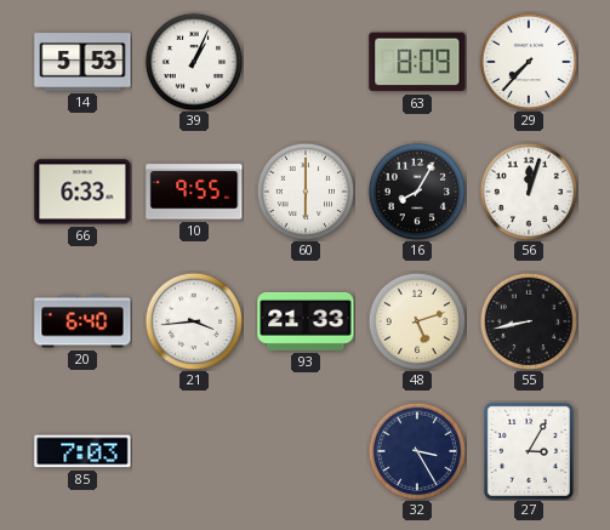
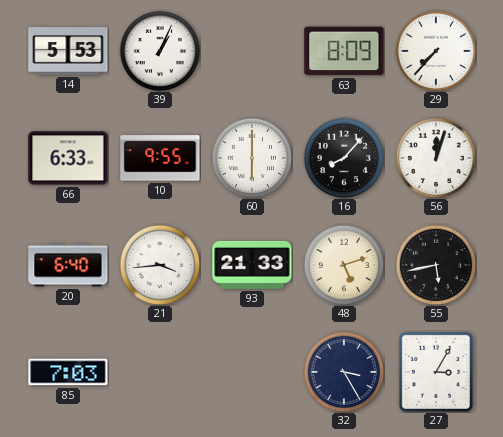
16: 8:05 -> 8:07 (344, 158)
55: 8:43 -> 5:43 (436, 265)
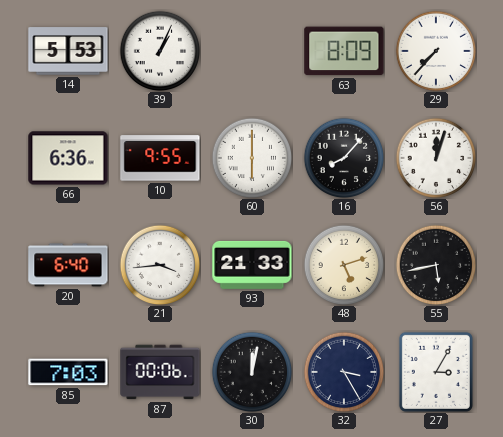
66: 6:33 -> 6:36 (68, 158)
87: none -> 00:06 (160, 372)
30: none -> 12:02 (252, 372)
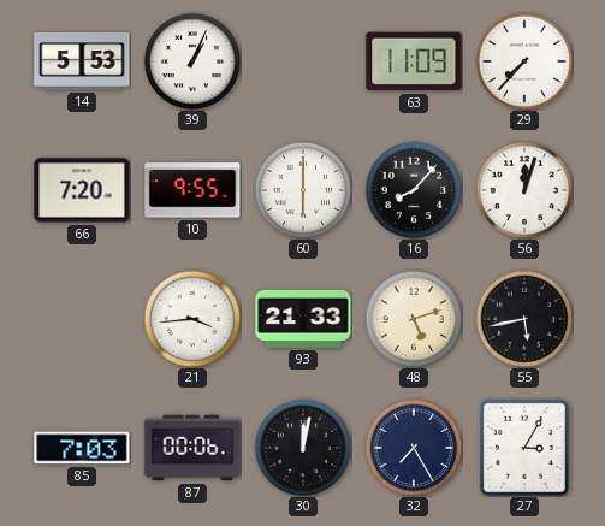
63: 8:09 -> 11:09 (414, 61)
66: 6:36 -> 7:20 (82, 190)
20: 6:40 -> none (68, 265)
32: 3:25 -> 7:25 (414, 448)
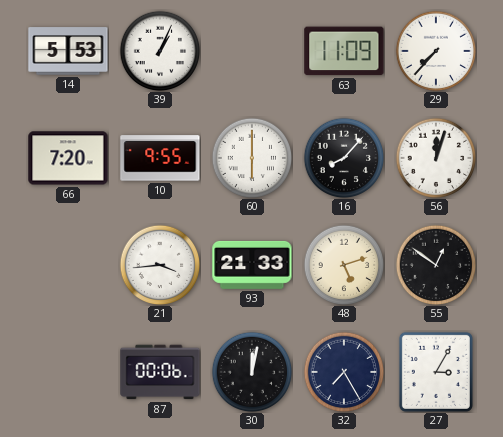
55: 5:43 -> 12:51 (436, 265)
85: 7:03 -> none (82, 448)
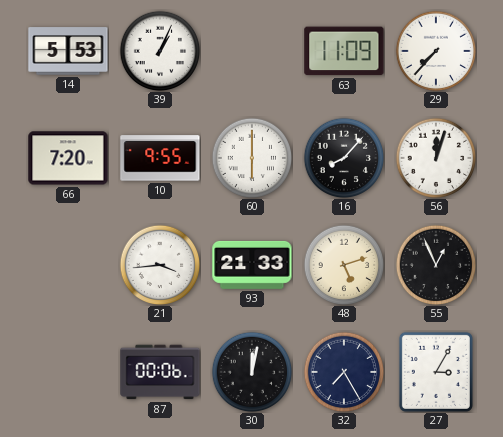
55: 12:51 -> 12:56 (436, 265)
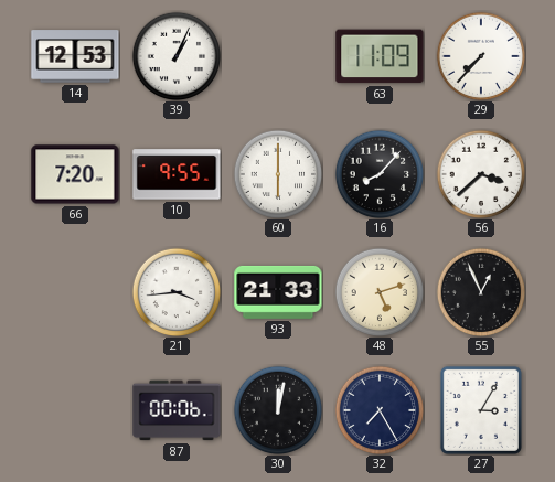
14: 5:53 -> 12:53 (75, 56)
56: 12:03 -> 3:38 (481, 174)
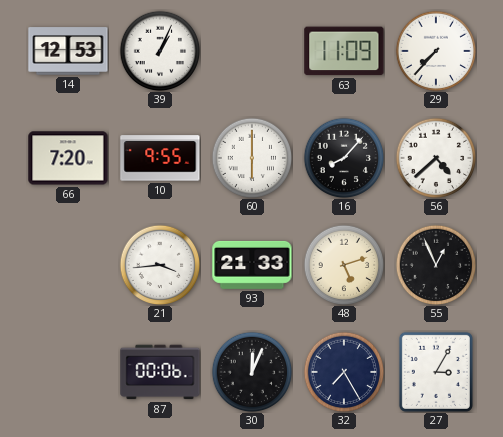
56: 3:38 -> 4:38 (436, 158)
30: 12:02 -> 12:04 (252, 372)
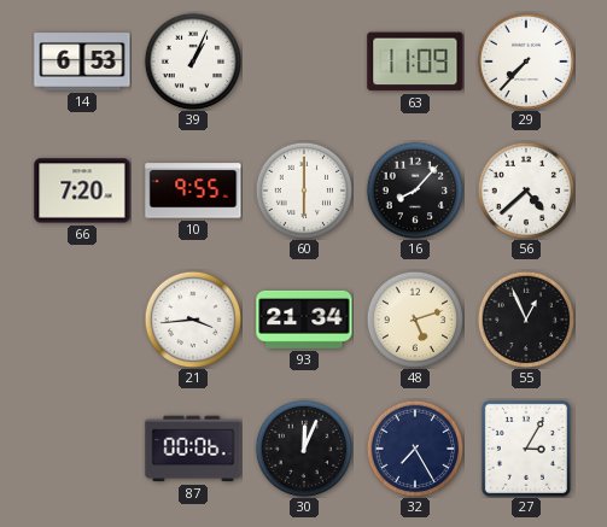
14: 12:53 -> 6:53 (82, 62)
93: 21:33 -> 21:34 (304, 320)
